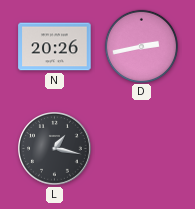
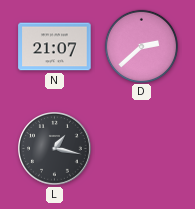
N: 20:26 -> 21:07 (55, 47)
D: 2:43 -> 2:38 (141, 46)
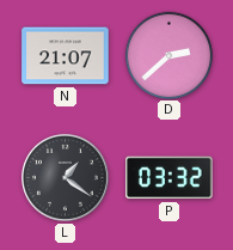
L: 1:17 -> 1:21 (66, 178)
P: none -> 03:32 (170, 178)
